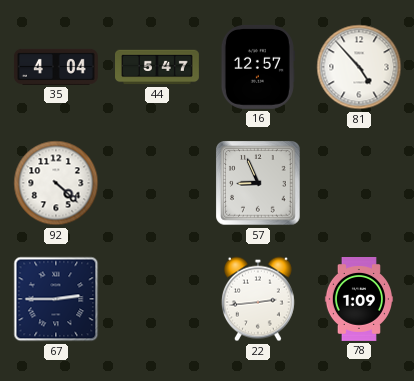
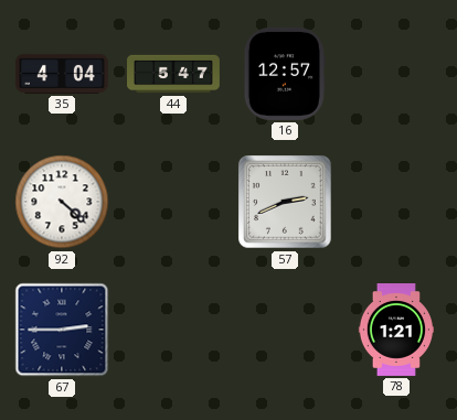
81: 4:53 -> none (359, 67)
57: 8:56 -> 2:41 (285, 202)
22: 2:44 -> none (258, 299)
78: 1:09 -> 1:21 (395, 331)
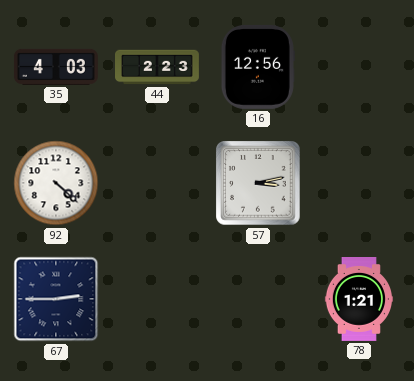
35: 4:04 -> 4:03 (56, 67)
44: 5:47 -> 2:23 (158, 67)
16: 12:57 -> 12:56 (258, 67)
57: 2:41 -> 3:13 (258, 183)
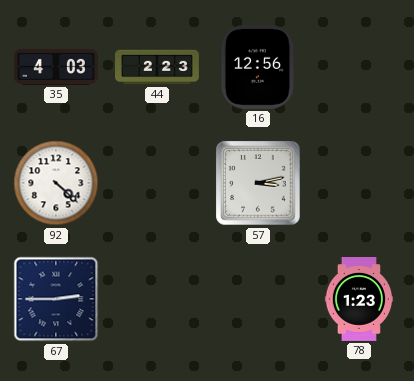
78: 1:21 -> 1:23 (358, 300)
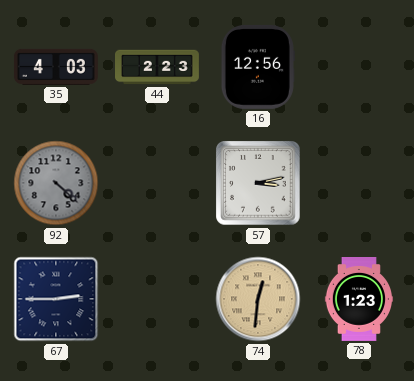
92 dial: white -> grey (56, 183)
74: none -> 12:31 (258, 299)
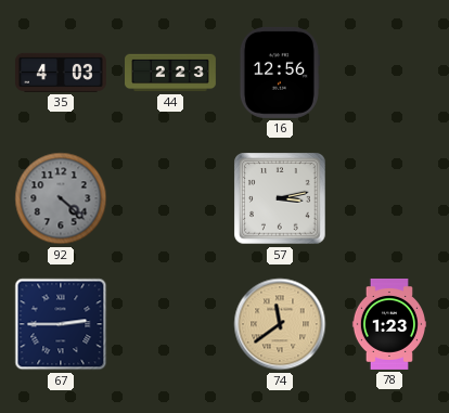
74: 12:31 -> 11:39 (280, 324)
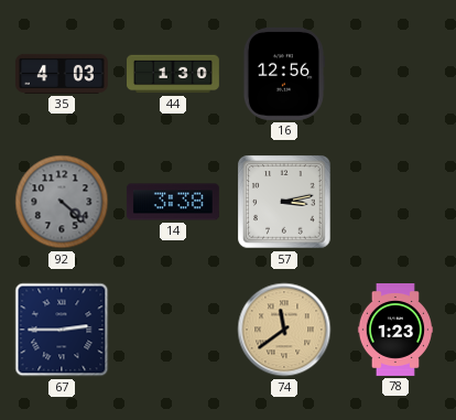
44: 2:23 -> 1:30 (174, 74)
14: none -> 3:38 (173, 202)
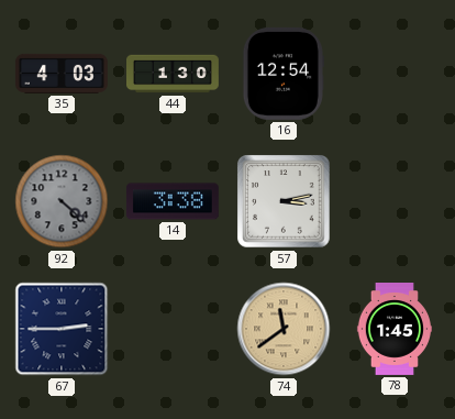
16: 12:56 -> 12:54 (284, 74)
78: 1:23 -> 1:45 (393, 330)
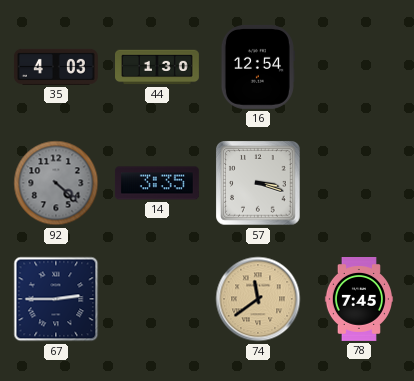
14: 3:38 -> 3:35 (157, 183)
57: 3:13 -> 3:18 (258, 183)
78: 1:45 -> 7:45 (358, 300)
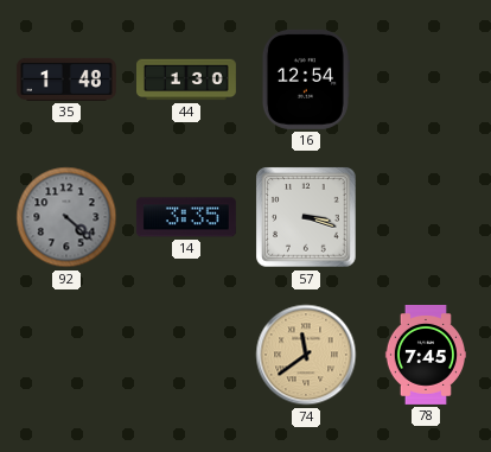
35: 4:03 -> 1:48 (66, 79)
67: 2:45 -> none (56, 299)
